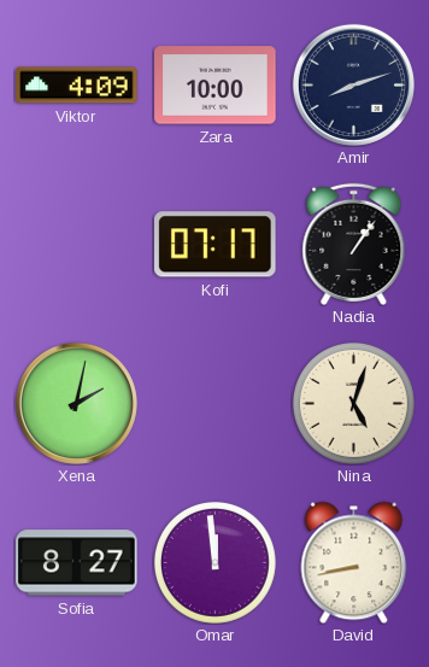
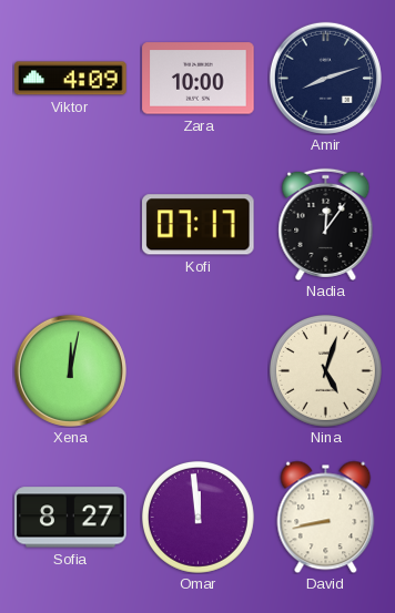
Nadia: 1:06 -> 12:06 (326, 224)
Xena: 2:02 -> 12:02 (70, 370)
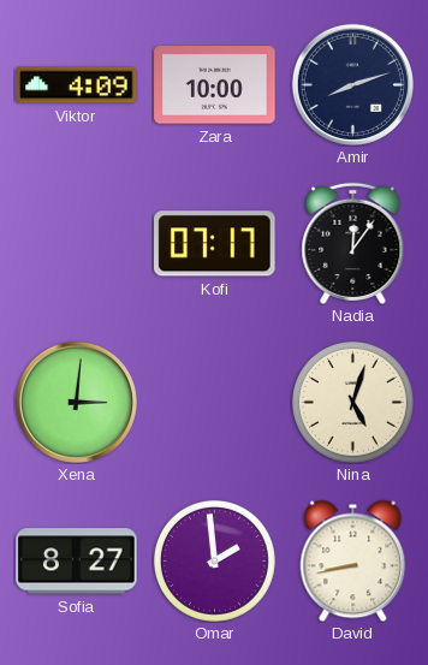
Xena: 12:02 -> 3:01 (76, 402)
Omar: 11:59 -> 1:59 (214, 560)
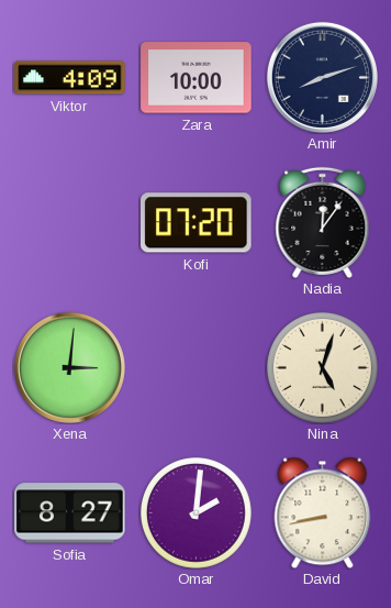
Kofi: 07:17 -> 07:20 (197, 223)
Omar: 1:59 -> 2:01 (195, 512)
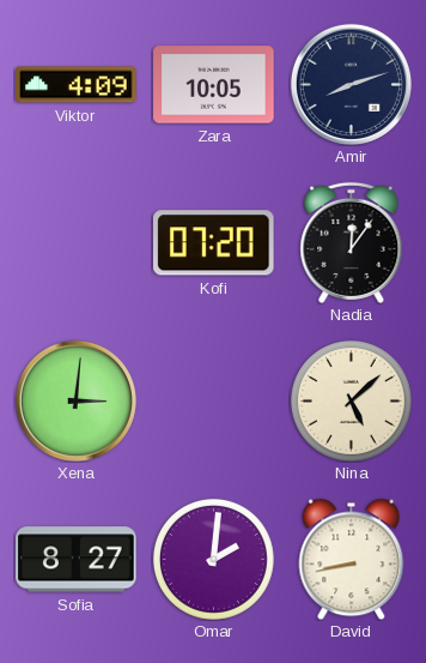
Zara: 10:00 -> 10:05 (214, 85)
Nina: 5:03 -> 5:08 (351, 400)
